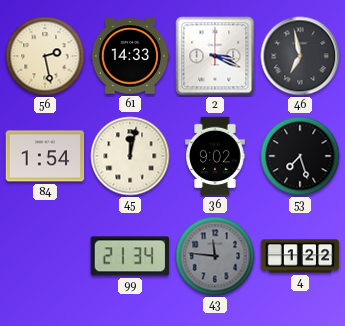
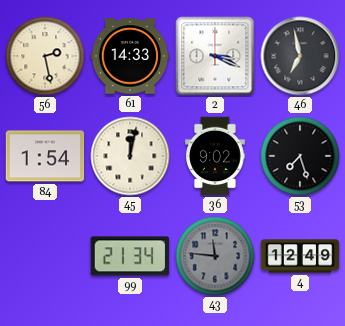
4: 1:22 -> 12:49 (300, 256)
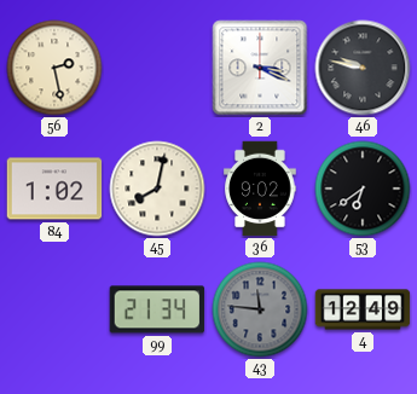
61: 14:33 -> none (130, 56)
46: 6:58 -> 9:47 (363, 68)
84: 1:54 -> 1:02 (54, 189)
45: 12:02 -> 8:02 (157, 189)
53: 7:27 -> 6:39 (363, 189)
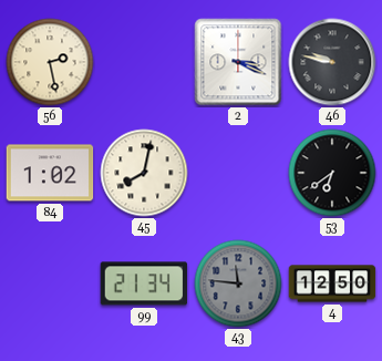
36: 9:02 -> none (260, 189)
4: 12:49 -> 12:50 (332, 283)
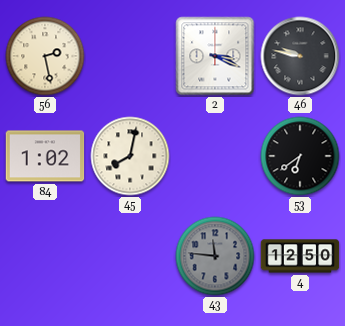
99: 21:34 -> none (144, 283)
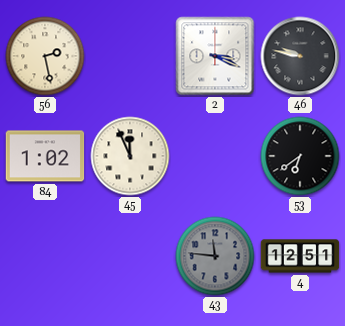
45: 8:02 -> 11:56 (130, 156)
4: 12:50 -> 12:51 (300, 256)
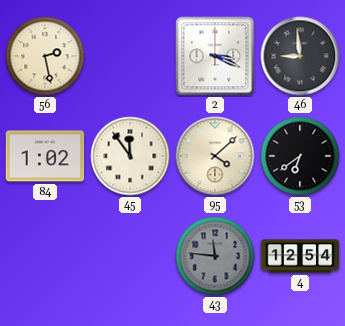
46: 9:47 -> 8:59 (300, 56)
45: 11:56 -> 11:54 (130, 156)
95: none -> 4:08 (215, 156)
4: 12:51 -> 12:54 (300, 256)
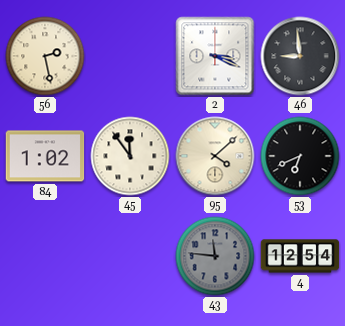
53: 6:39 -> 6:41 (300, 156)
